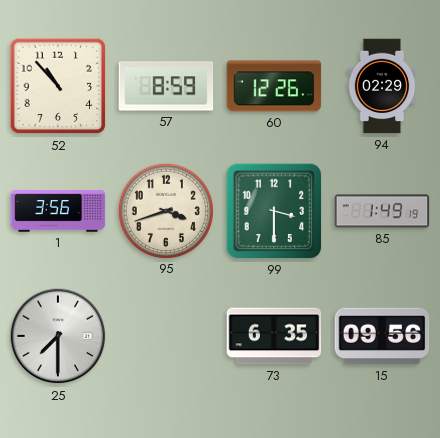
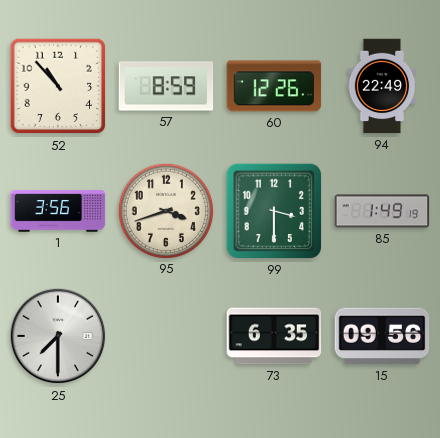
94: 02:29 -> 22:49 (382, 86)
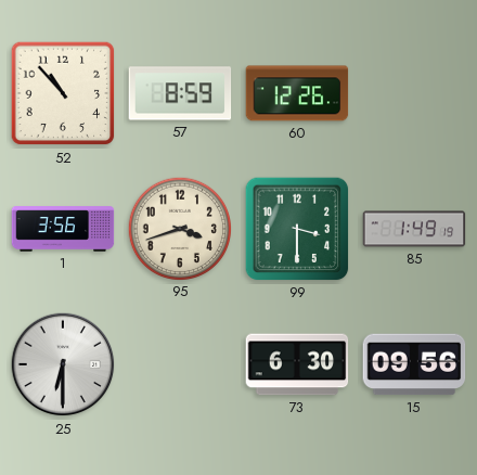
94: 22:49 -> none (382, 86)
25: 7:30 -> 6:30 (63, 364)
73: 6:35 -> 6:30 (297, 364)
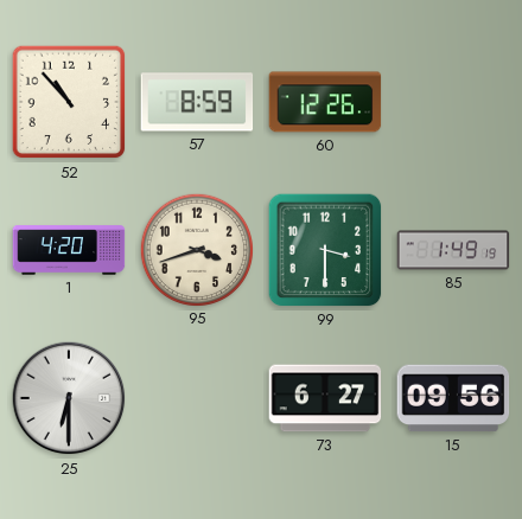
1: 3:56 -> 4:20 (69, 250)
73: 6:30 -> 6:27 (325, 398)
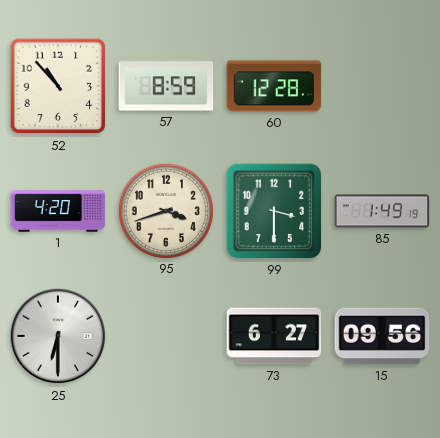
60: 12:26 -> 12:28 (274, 86)
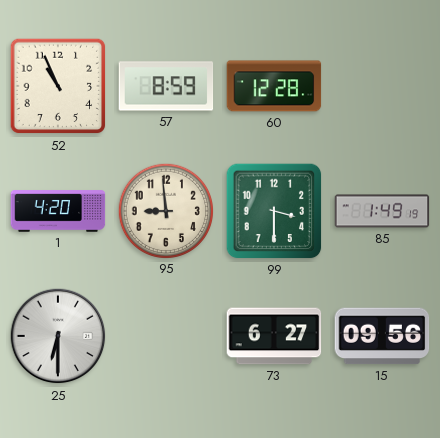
52: 10:53 -> 10:56 (58, 86)
95: 3:42 -> 8:59 (165, 210)
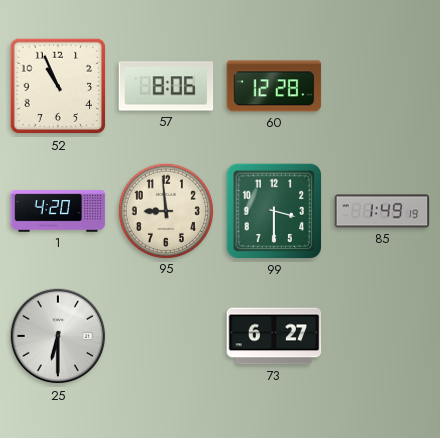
57: 8:59 -> 8:06 (166, 86)
15: 09:56 -> none (382, 336)
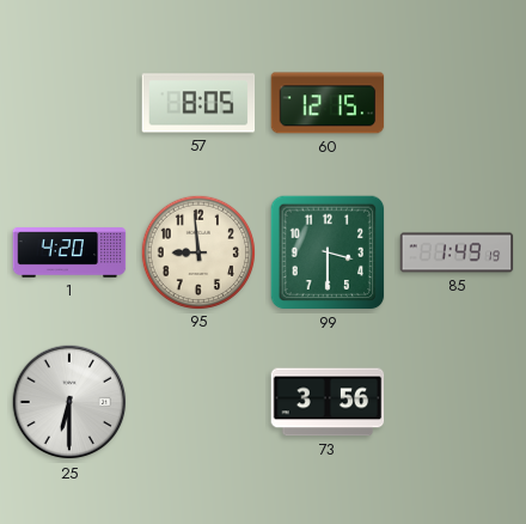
52: 10:56 -> none (58, 86)
57: 8:06 -> 8:05 (198, 103)
60: 12:28 -> 12:15 (328, 103)
73: 6:27 -> 3:56 (328, 402)
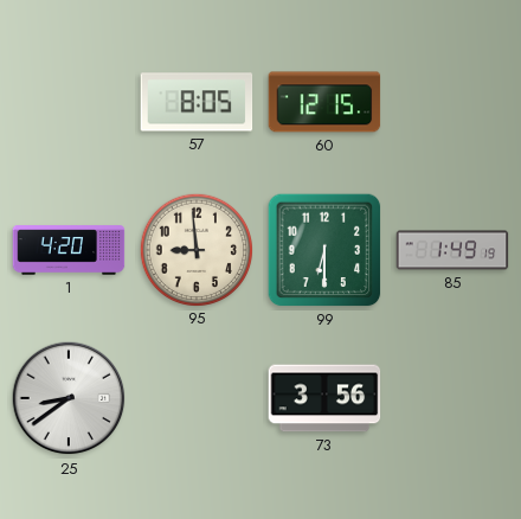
99: 3:30 -> 6:30 (324, 250)
25: 6:30 -> 8:39 (69, 398)
